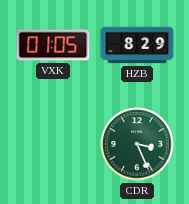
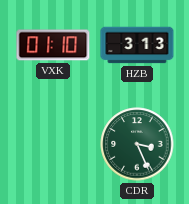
VXK: 01:05 -> 01:10 (53, 45)
HZB: 8:29 -> 3:13 (137, 45)
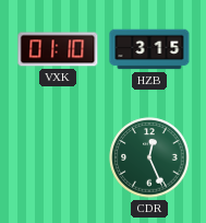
HZB: 3:13 -> 3:15 (149, 49)
CDR: 3:26 -> 12:26 (149, 157)
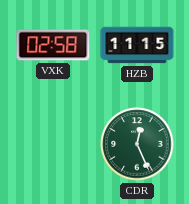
VXK: 01:10 -> 02:58 (53, 45)
HZB: 3:15 -> 11:15 (137, 45)
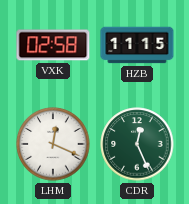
LHM: none -> 12:19 (53, 144)
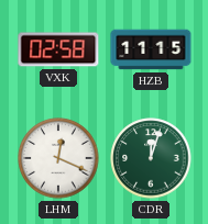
CDR: 12:26 -> 12:03 (151, 158)
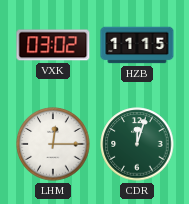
VXK: 02:58 -> 03:02 (53, 45)
LHM: 12:19 -> 12:15 (53, 144)
